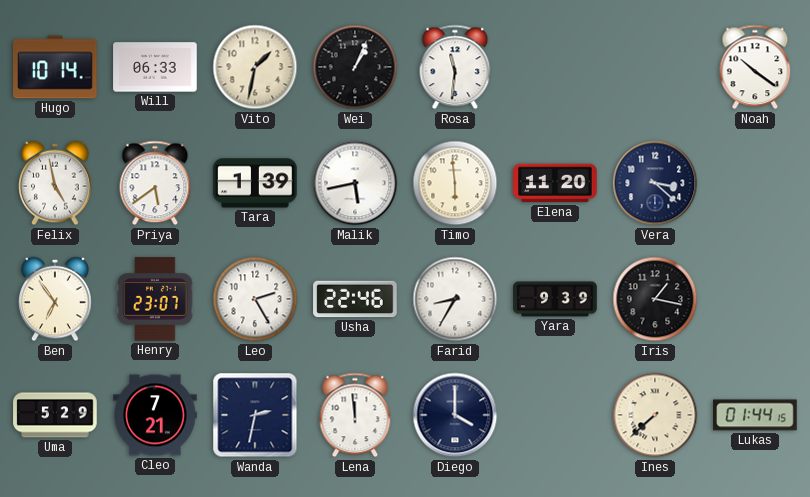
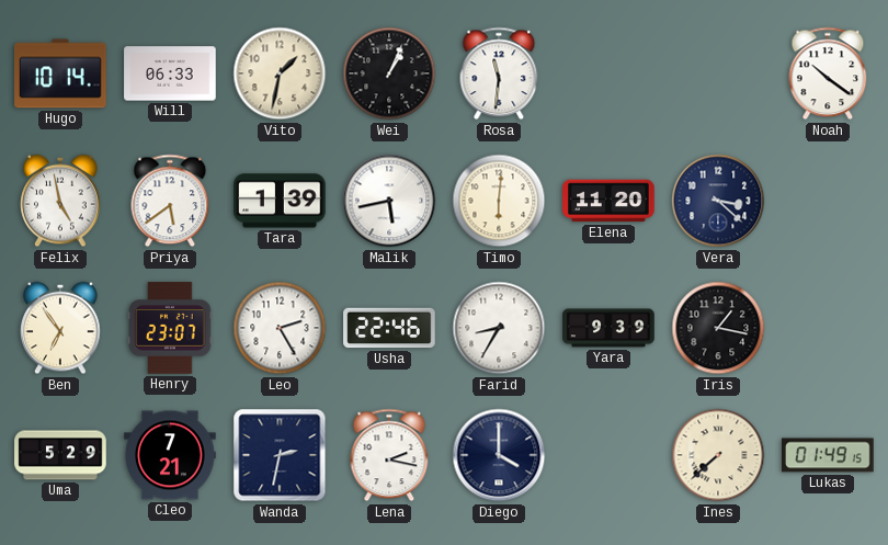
Timo: 5:59 -> 6:01 (499, 201)
Lena: 11:59 -> 2:17 (389, 455)
Lukas: 01:44 -> 01:49 (828, 455)
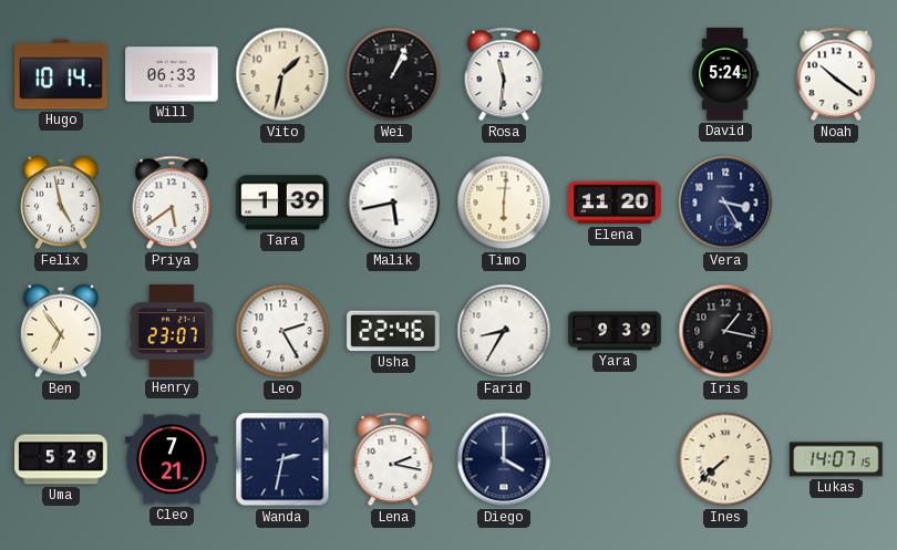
David: none -> 5:24 (725, 74)
Vera: 3:22 -> 3:25 (725, 203)
Lukas: 01:49 -> 14:07 (836, 459)
